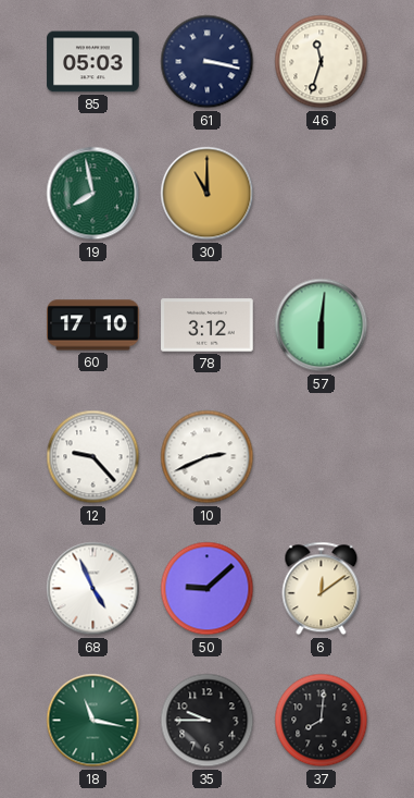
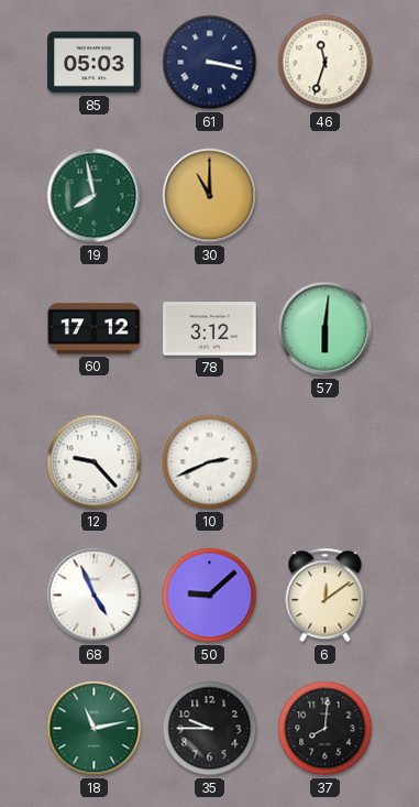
60: 17:10 -> 17:12 (95, 329)
18: 11:17 -> 11:13 (95, 729)
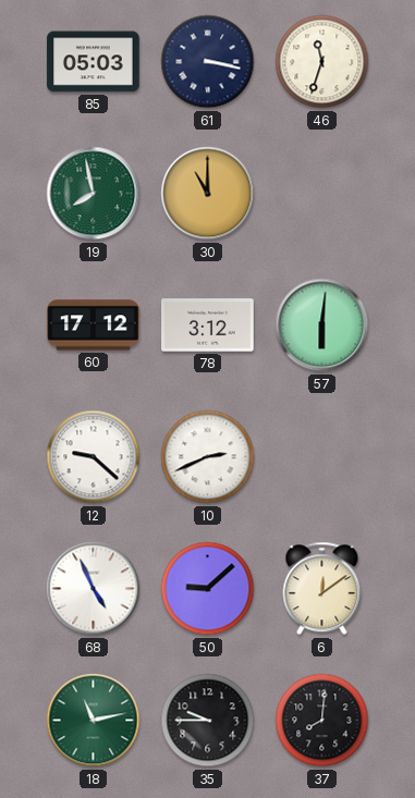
12: 9:23 -> 9:22 (94, 457)
